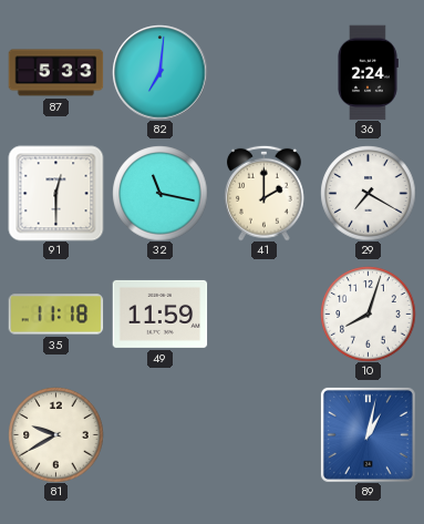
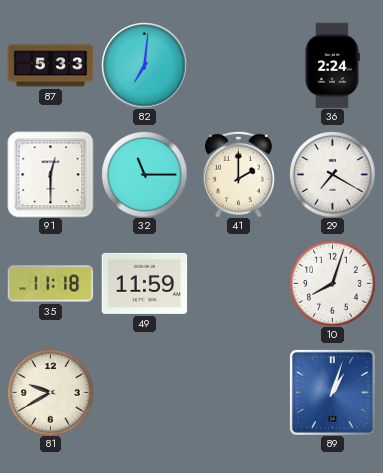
32: 11:17 -> 11:15 (144, 174)
89: 1:02 -> 1:03 (332, 392)
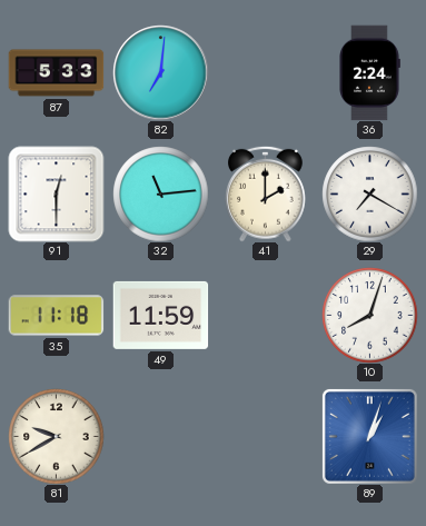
32: 11:15 -> 11:14 (160, 193)
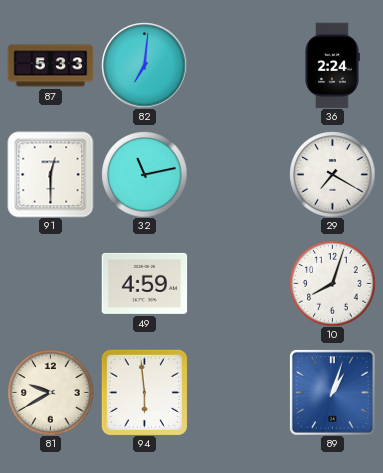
32: 11:14 -> 11:13 (144, 174)
41: 2:00 -> none (266, 193)
35: 11:18 -> none (56, 316)
49: 11:59 -> 4:59 (144, 283)
94: none -> 5:59 (144, 392)
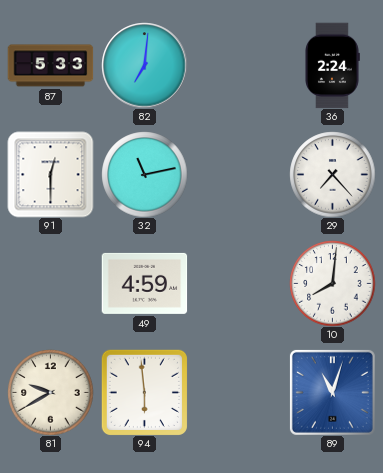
29: 7:20 -> 7:23 (332, 174)
10: 8:03 -> 8:01 (332, 283)
89: 1:03 -> 11:03 (332, 392)
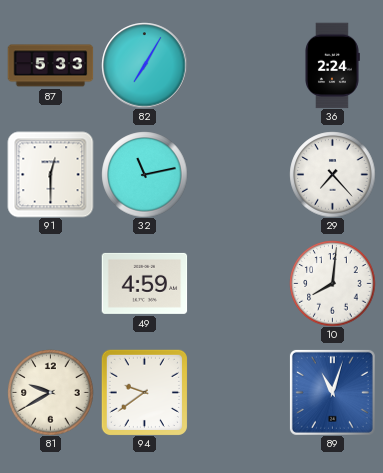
82: 7:01 -> 7:05 (144, 65)
94: 5:59 -> 9:39 (144, 392)
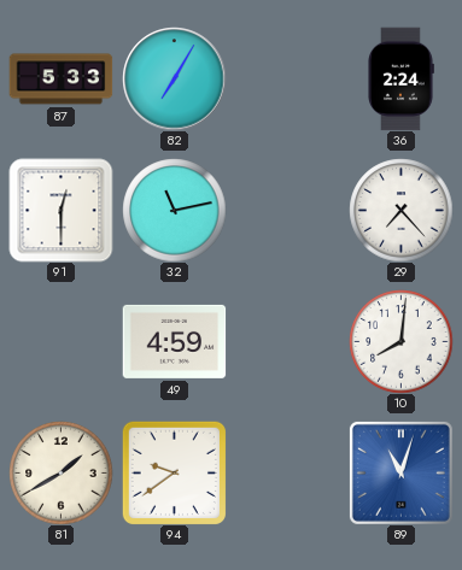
81: 9:40 -> 1:40 (60, 472)
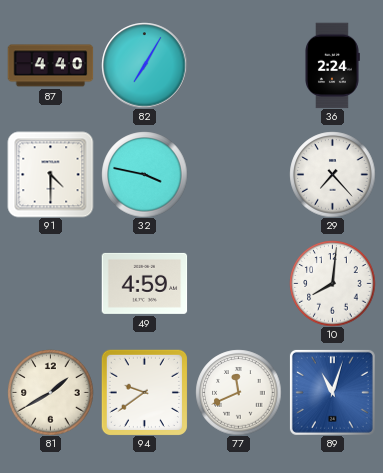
87: 5:33 -> 4:40 (50, 66)
91: 12:30 -> 4:30 (50, 174)
32: 11:13 -> 3:47 (144, 174)
77: none -> 11:41 (238, 392)
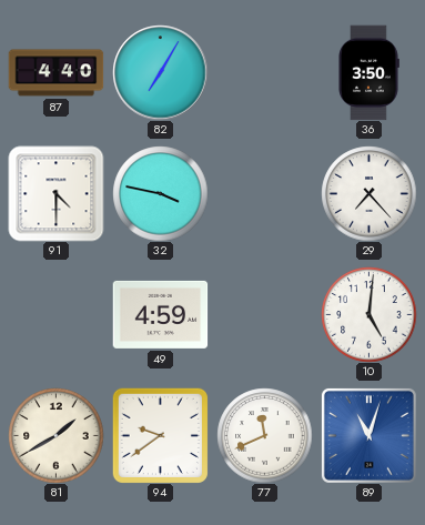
36: 2:24 -> 3:50 (368, 72)
10: 8:01 -> 5:01 (368, 314)
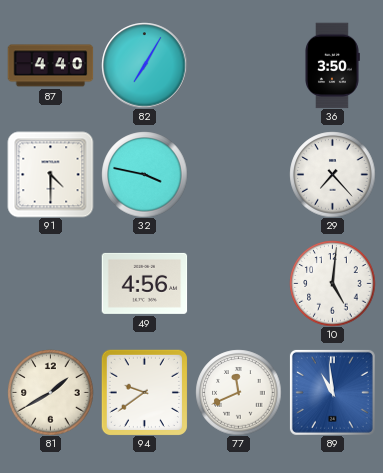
49: 4:59 -> 4:56 (144, 283)
89: 11:03 -> 10:59 (332, 392)
